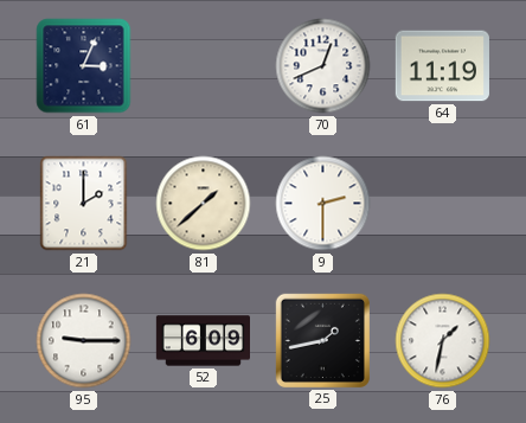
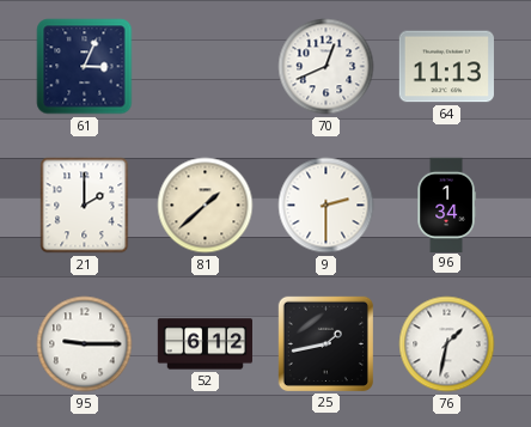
64: 11:19 -> 11:13 (446, 67)
96: none -> 1:34 (446, 205)
52: 6:09 -> 6:12 (205, 344)
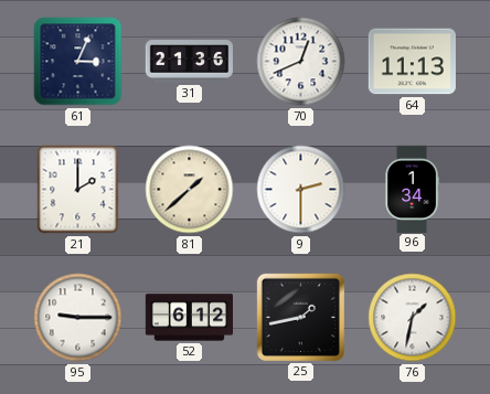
31: none -> 21:36 (189, 62)
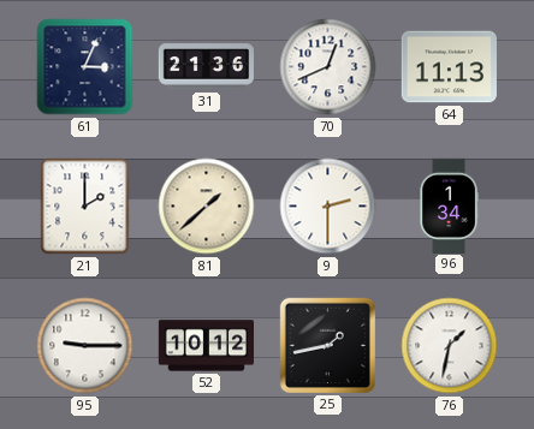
52: 6:12 -> 10:12 (206, 346)
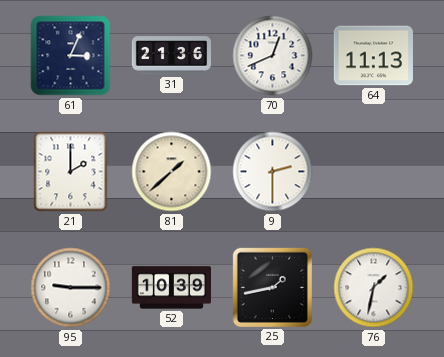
96: 1:34 -> none (449, 205)
52: 10:12 -> 10:39 (171, 288)
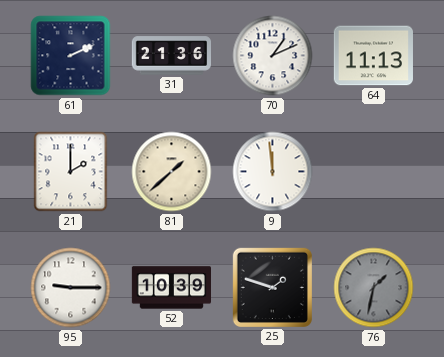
61: 3:04 -> 2:11 (71, 56)
70: 12:41 -> 1:11 (273, 56)
9: 2:30 -> 11:59 (273, 172)
25: 1:43 -> 1:48 (272, 287)
76 dial: white -> grey (374, 288)
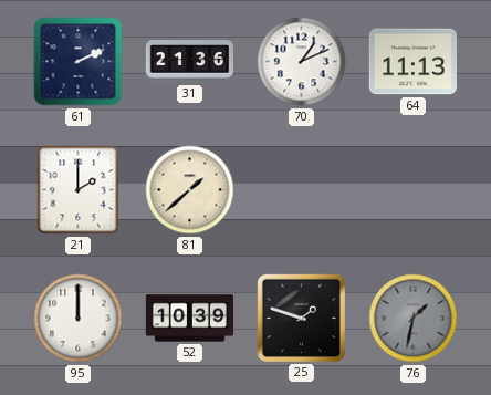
9: 11:59 -> none (273, 172)
95: 9:15 -> 12:00 (79, 319)
